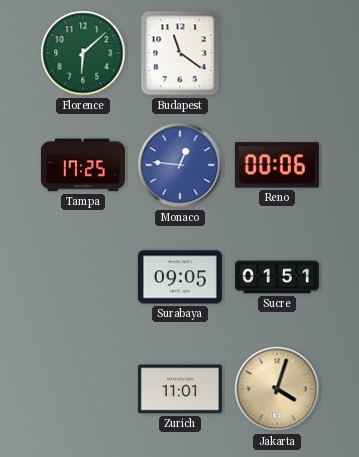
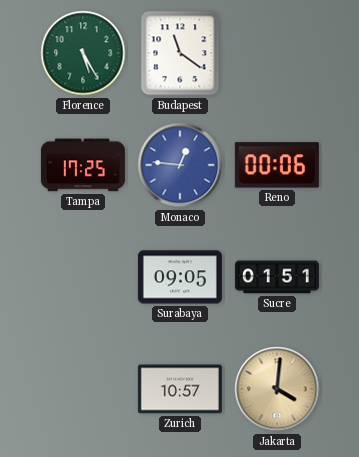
Florence: 6:08 -> 5:25 (83, 53)
Zurich: 11:01 -> 10:57 (180, 389)
Jakarta: 4:03 -> 4:01 (277, 389)
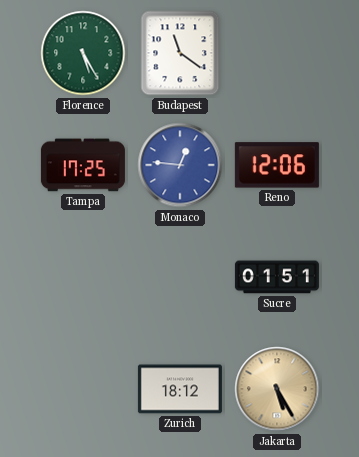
Reno: 00:06 -> 12:06 (277, 165)
Surabaya: 09:05 -> none (180, 277)
Zurich: 10:57 -> 18:12 (180, 389)
Jakarta: 4:01 -> 5:25 (277, 389)
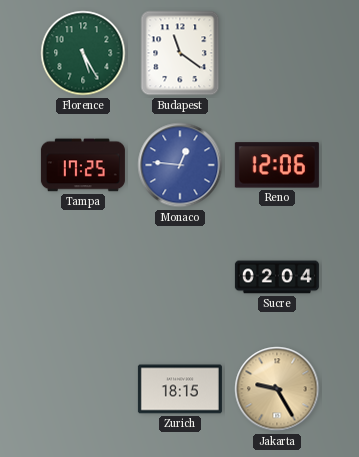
Sucre: 01:51 -> 02:04 (277, 277)
Zurich: 18:12 -> 18:15 (180, 389)
Jakarta: 5:25 -> 9:25 (277, 389)
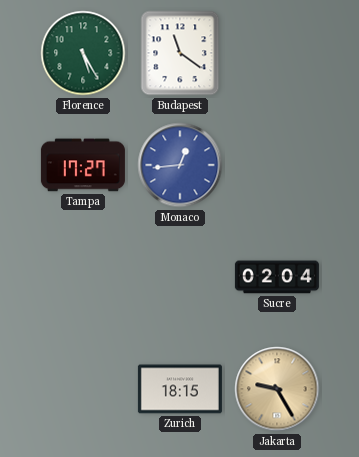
Tampa: 17:25 -> 17:27 (83, 165)
Monaco: 12:46 -> 12:44 (180, 165)
Reno: 12:06 -> none (277, 165)
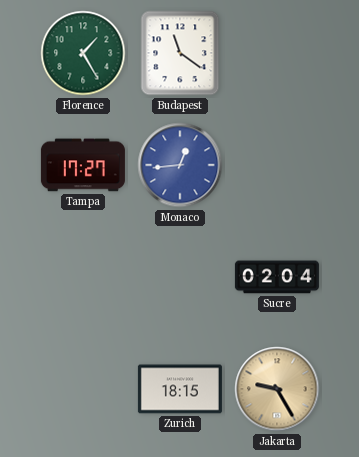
Florence: 5:25 -> 1:25 (83, 53)
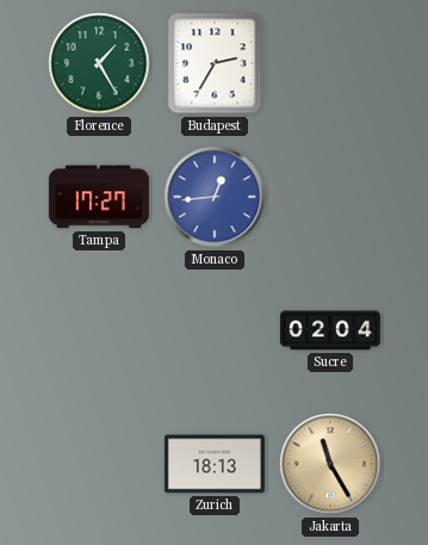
Budapest: 11:21 -> 2:35 (215, 63)
Zurich: 18:15 -> 18:13 (215, 464)
Jakarta: 9:25 -> 11:25 (330, 464)
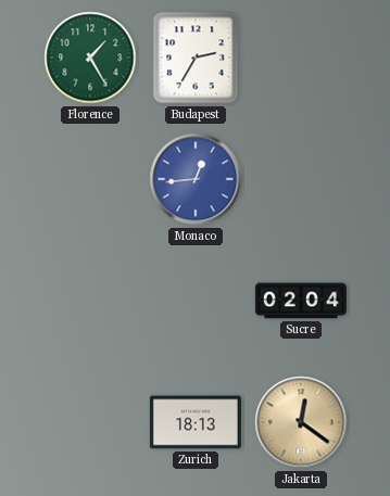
Tampa: 17:27 -> none (99, 197)
Jakarta: 11:25 -> 12:21 (301, 422)
